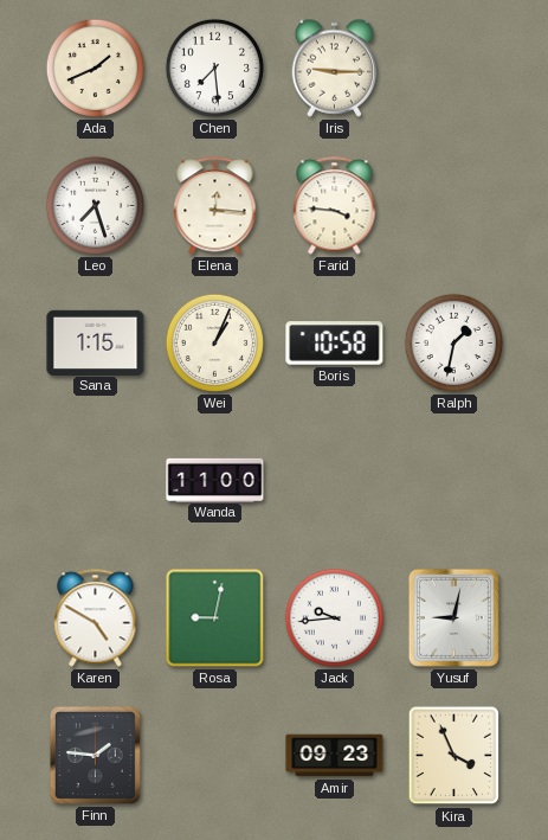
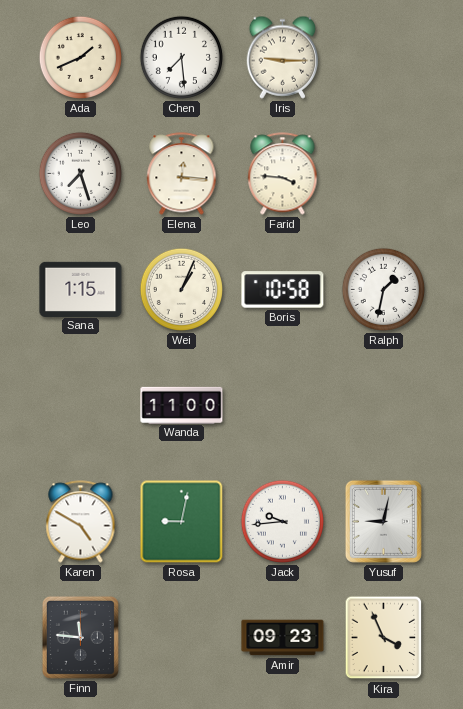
Finn: 1:46 -> 11:46 (80, 637)
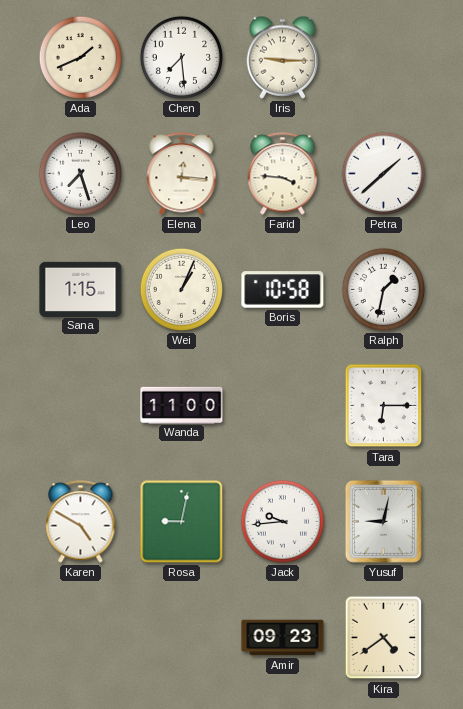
Petra: none -> 1:38 (383, 173)
Tara: none -> 6:15 (384, 406)
Finn: 11:46 -> none (80, 637)
Kira: 3:56 -> 4:39 (384, 638)
